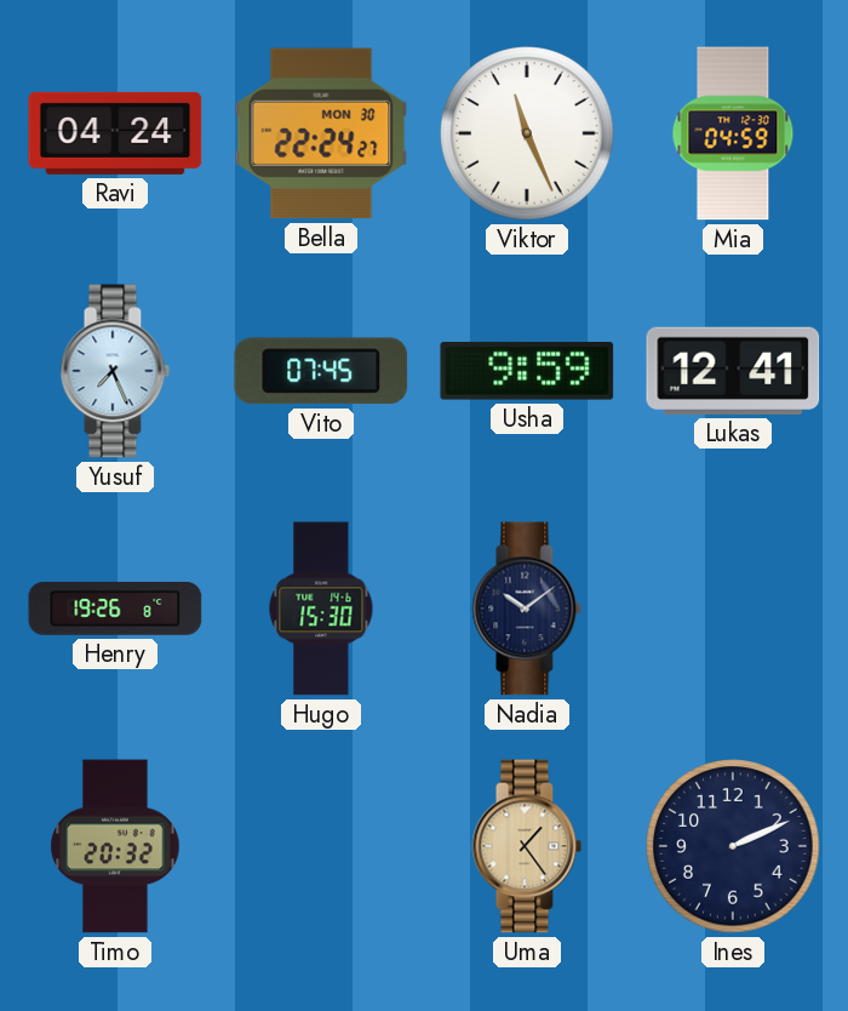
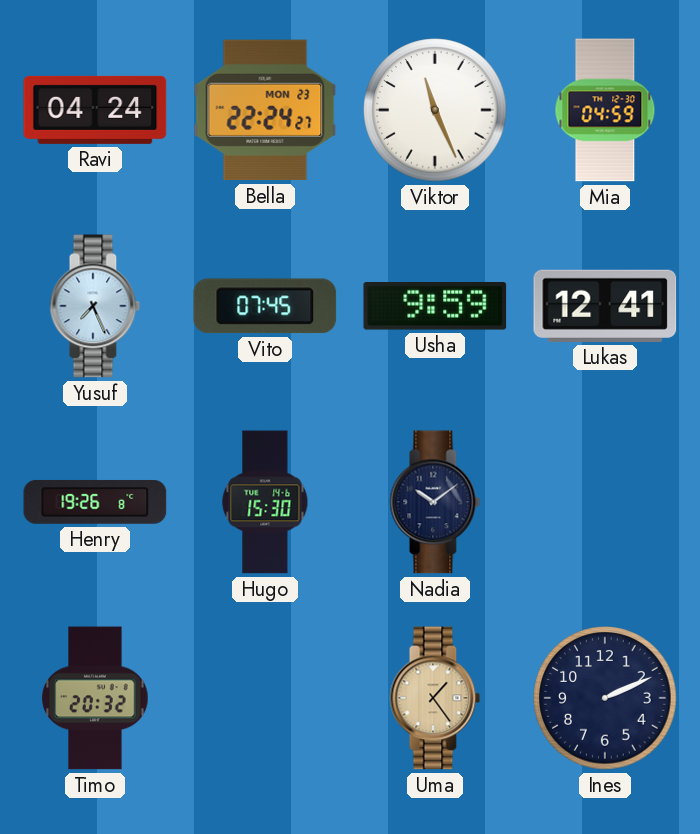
Bella date: MON 30 -> MON 23 (265, 110)
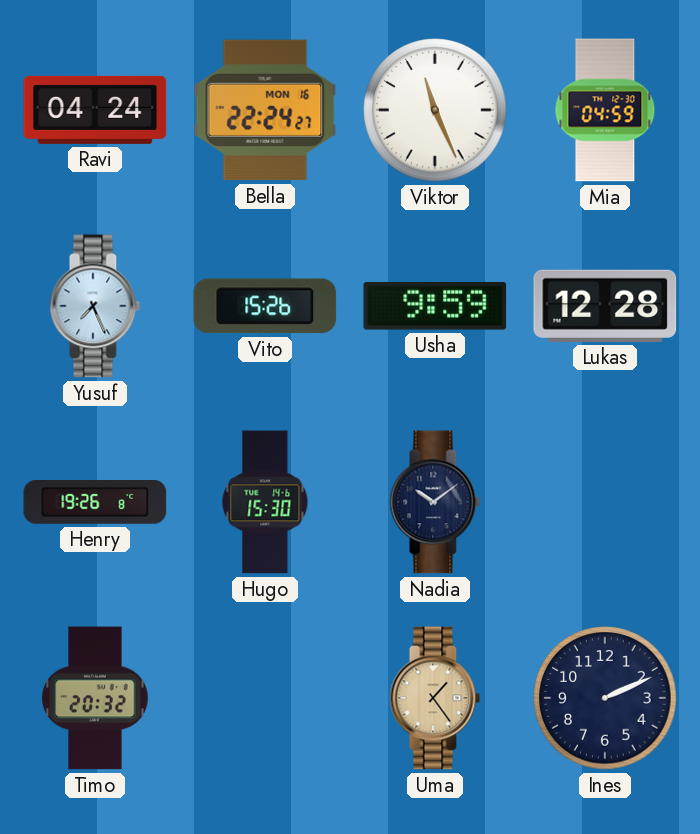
Bella date: MON 23 -> MON 16 (265, 110)
Vito: 07:45 -> 15:26 (265, 306)
Lukas: 12:41 -> 12:28 (605, 306)
